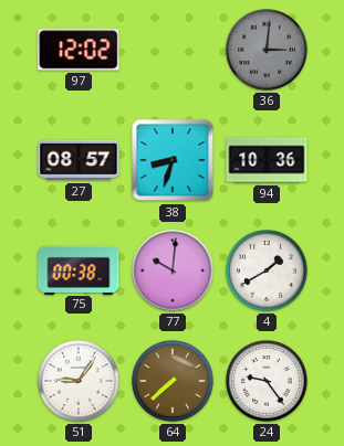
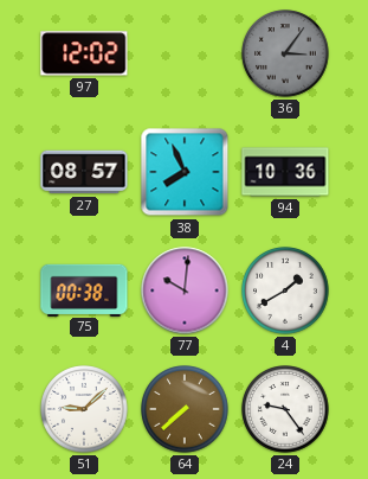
36: 3:01 -> 3:06 (285, 53)
38: 8:33 -> 7:56 (185, 172)
51: 9:06 -> 9:08 (84, 409)
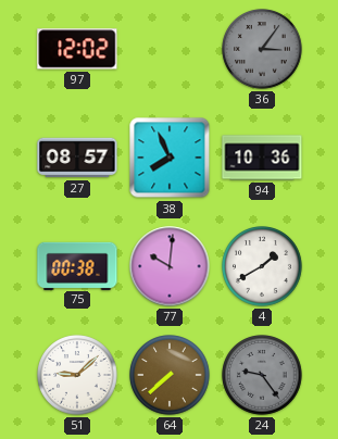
24 dial: white -> grey (262, 375)
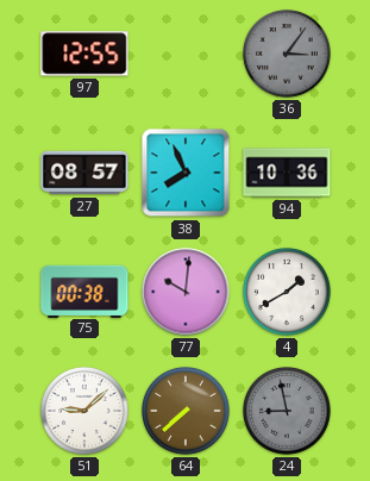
97: 12:02 -> 12:55 (84, 54)
24: 9:24 -> 8:58 (287, 411)
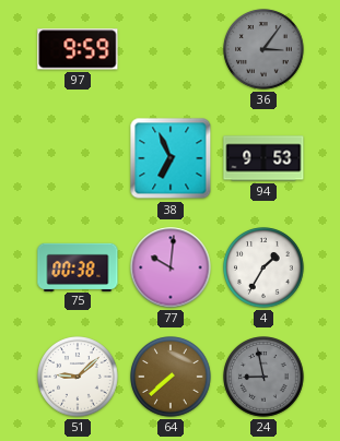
97: 12:55 -> 9:59 (78, 49)
27: 08:57 -> none (84, 173)
38: 7:56 -> 6:56 (171, 158)
94: 10:36 -> 9:53 (263, 158)
4: 1:40 -> 1:35 (263, 267)
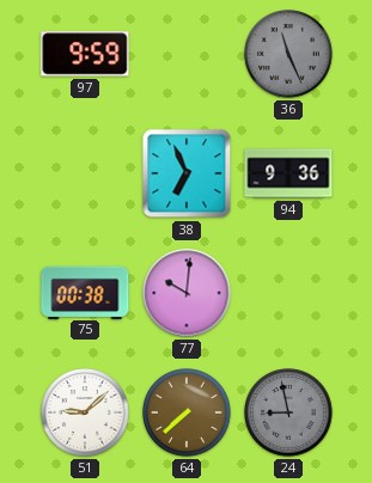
36: 3:06 -> 11:26 (288, 54)
94: 9:53 -> 9:36 (288, 173)
4: 1:35 -> none (263, 267)
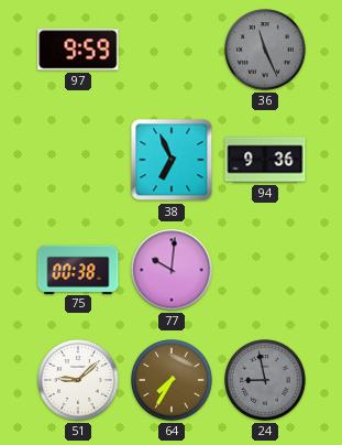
64: 7:38 -> 7:35 (172, 380)
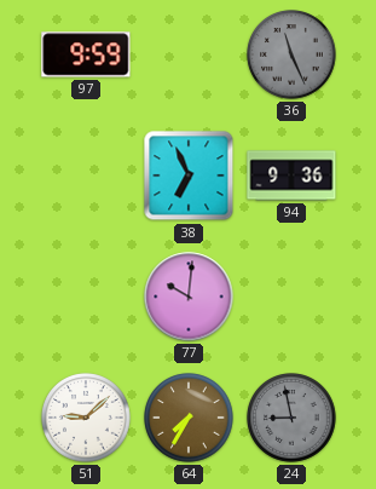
75: 00:38 -> none (78, 269)
